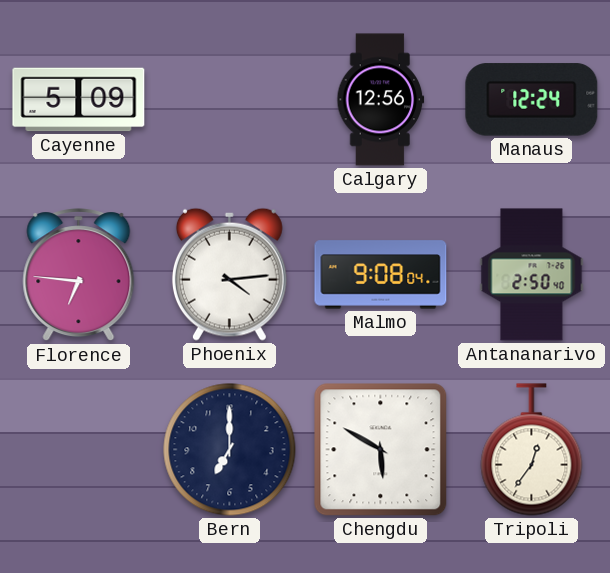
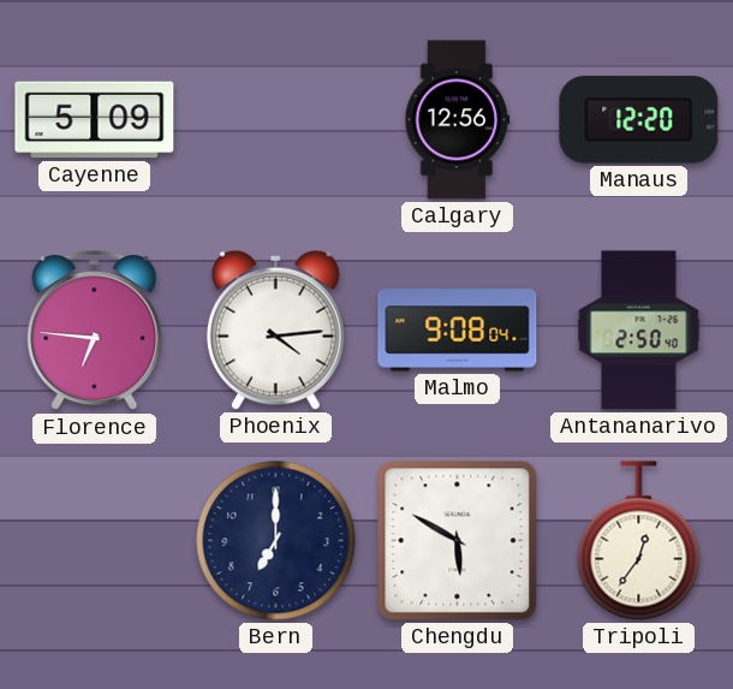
Manaus: 12:24 -> 12:20 (639, 120)
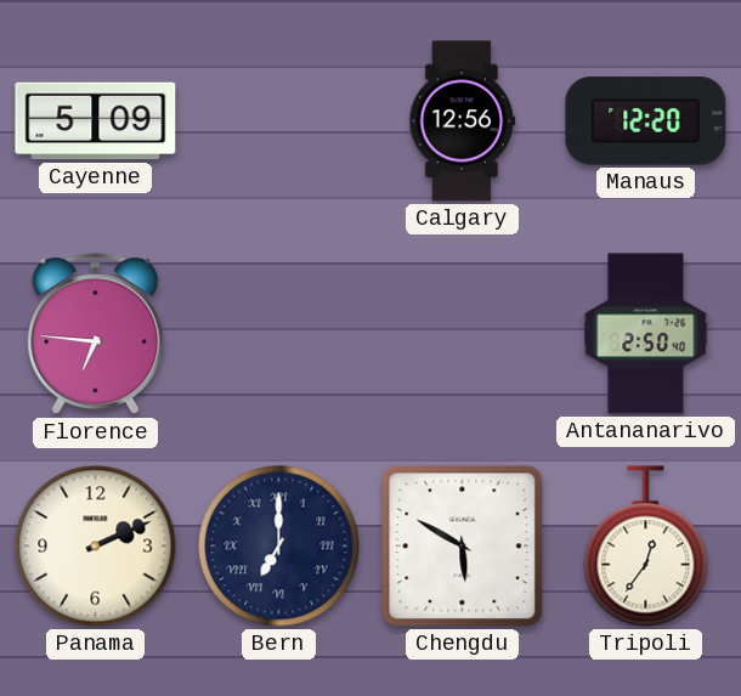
Phoenix: 4:14 -> none (275, 329)
Malmo: 9:08 -> none (458, 331)
Panama: none -> 2:11 (96, 547)
Bern numerals: Arabic -> Roman (279, 547)
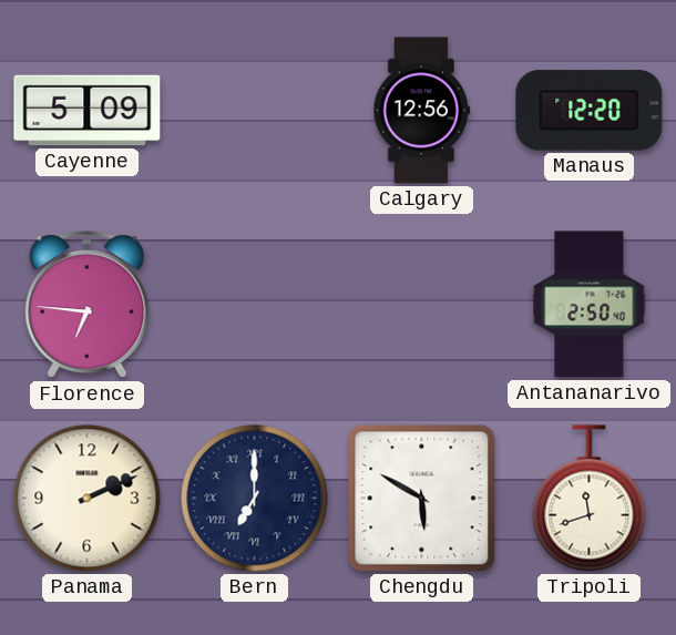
Tripoli: 12:36 -> 11:42 (590, 499)
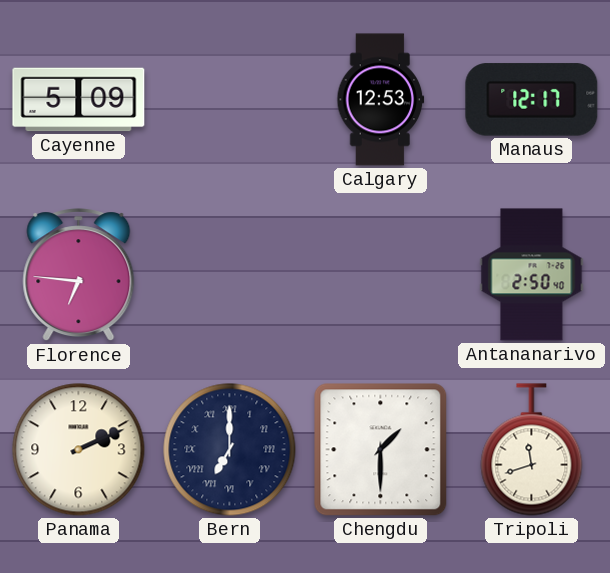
Calgary: 12:56 -> 12:53 (381, 100)
Manaus: 12:20 -> 12:17 (532, 100)
Chengdu: 5:50 -> 1:30 (381, 450)
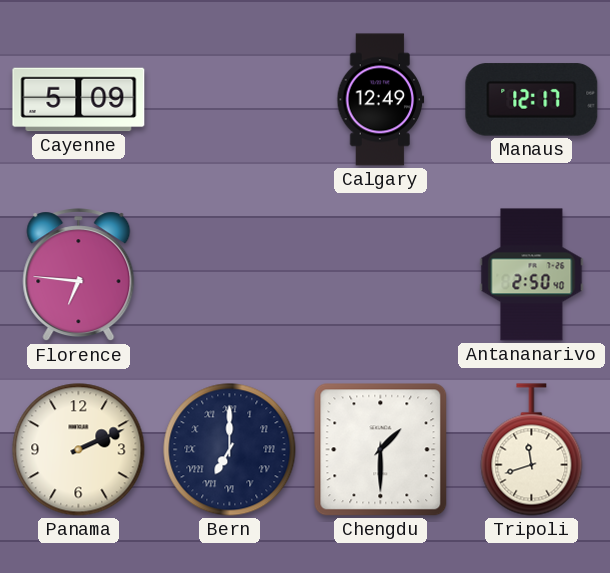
Calgary: 12:53 -> 12:49 (381, 100)
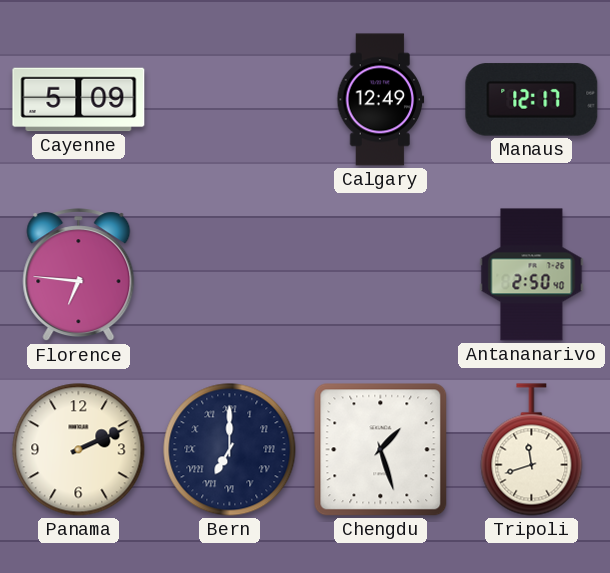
Chengdu: 1:30 -> 1:27 (381, 450)
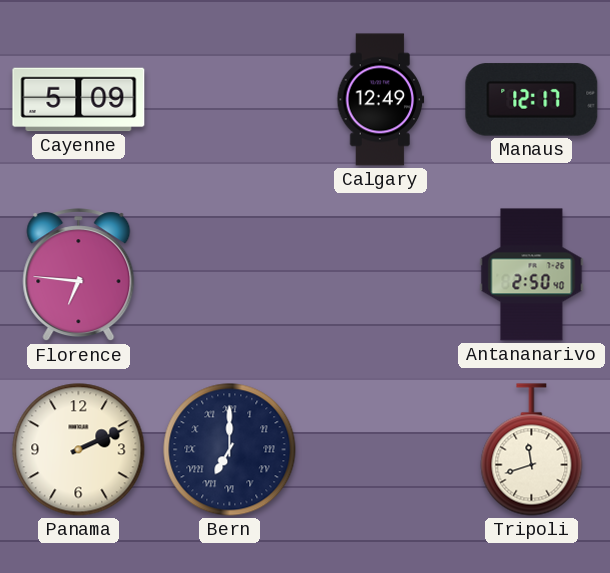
Chengdu: 1:27 -> none (381, 450)
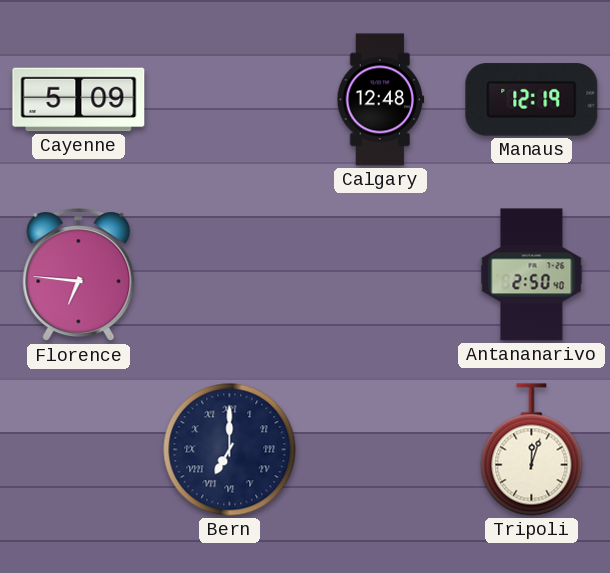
Calgary: 12:49 -> 12:48 (381, 100)
Manaus: 12:17 -> 12:19 (532, 100)
Panama: 2:11 -> none (79, 450)
Tripoli: 11:42 -> 12:03 (532, 450)
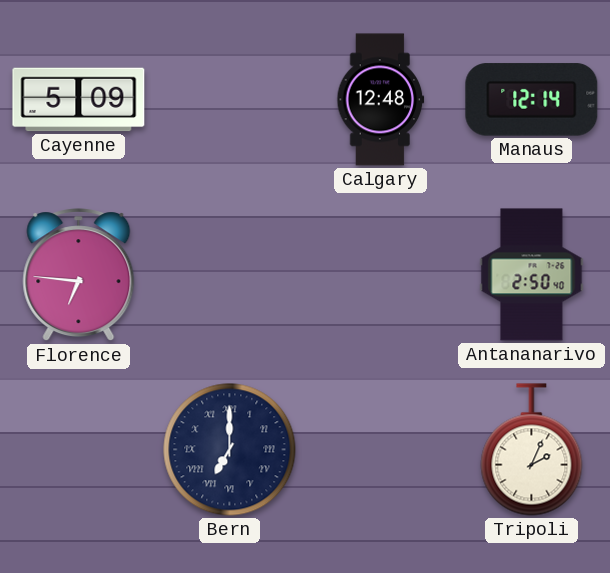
Manaus: 12:19 -> 12:14 (532, 100)
Tripoli: 12:03 -> 2:04 (532, 450)
